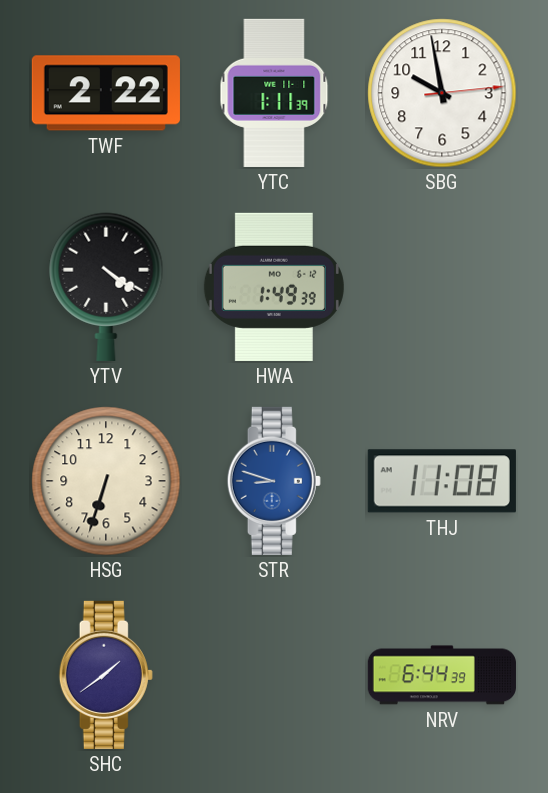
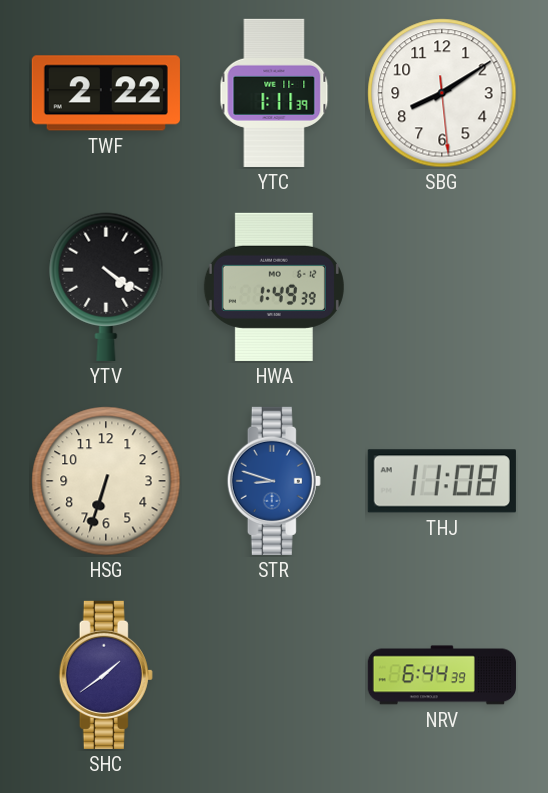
SBG: 9:58 -> 8:09 (442, 93)
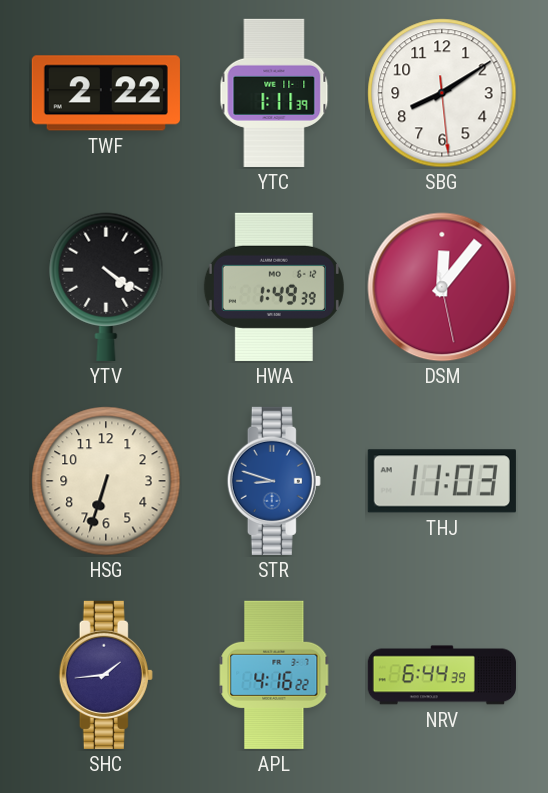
DSM: none -> 12:06 (442, 287)
THJ: 11:08 -> 11:03 (442, 481)
SHC: 1:39 -> 1:44 (106, 675)
APL: none -> 4:16 (274, 675)
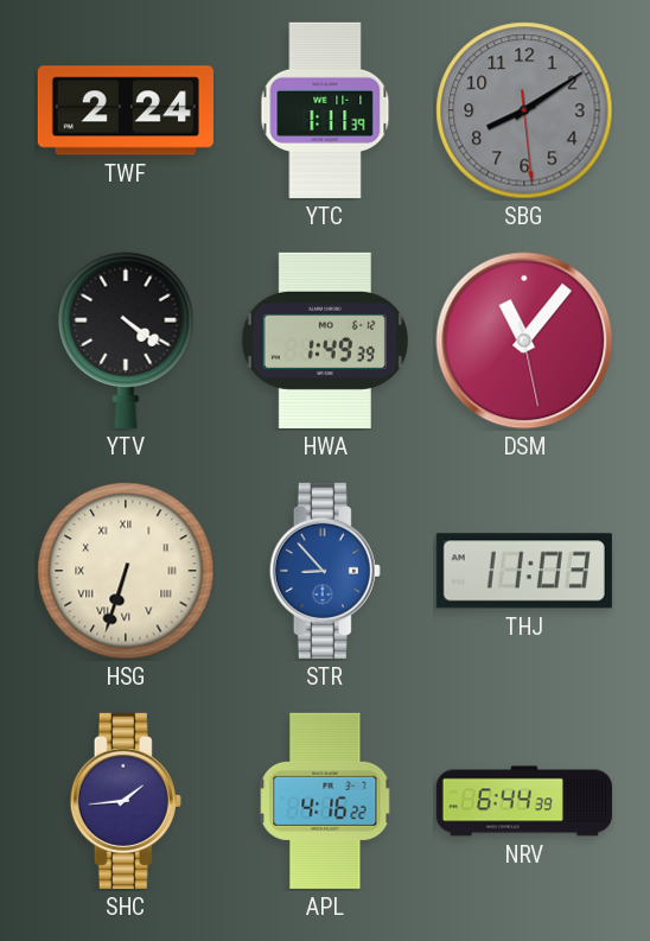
TWF: 2:22 -> 2:24 (126, 110)
SBG dial: white -> grey (524, 110)
DSM: 12:06 -> 11:06 (524, 341)
HSG numerals: Arabic -> Roman (126, 571)
STR: 8:48 -> 8:53 (325, 571)
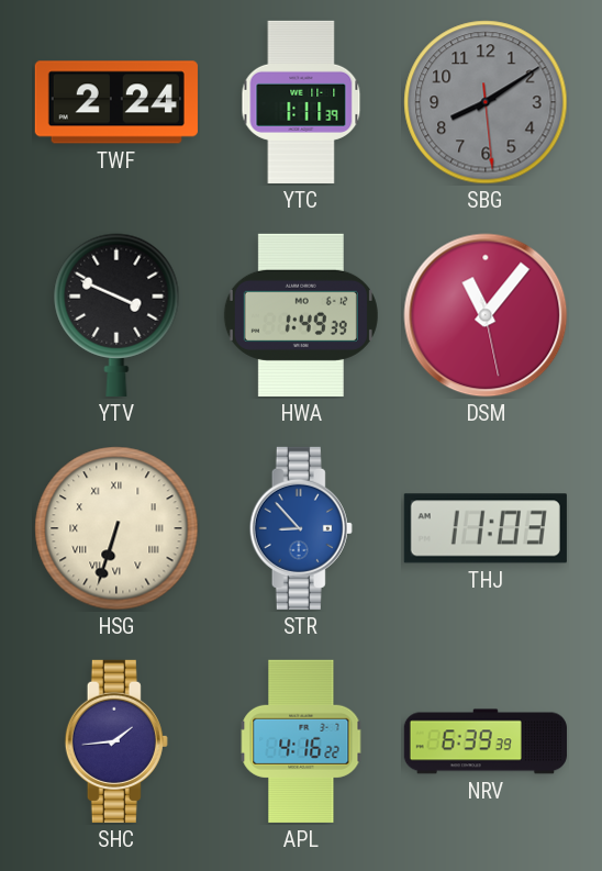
YTV: 4:21 -> 3:49 (116, 315)
NRV: 6:44 -> 6:39 (486, 741)
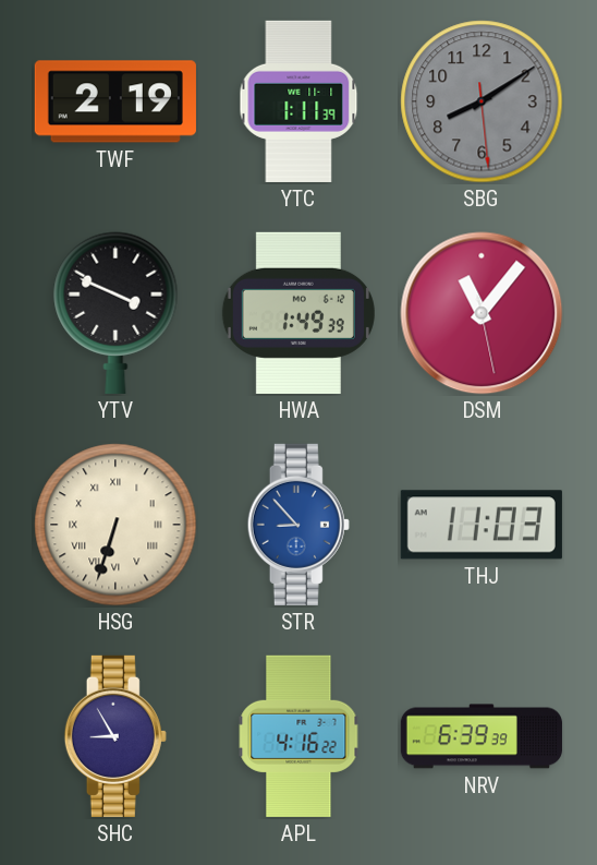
TWF: 2:24 -> 2:19 (115, 101)
SHC: 1:44 -> 8:55 (115, 736)
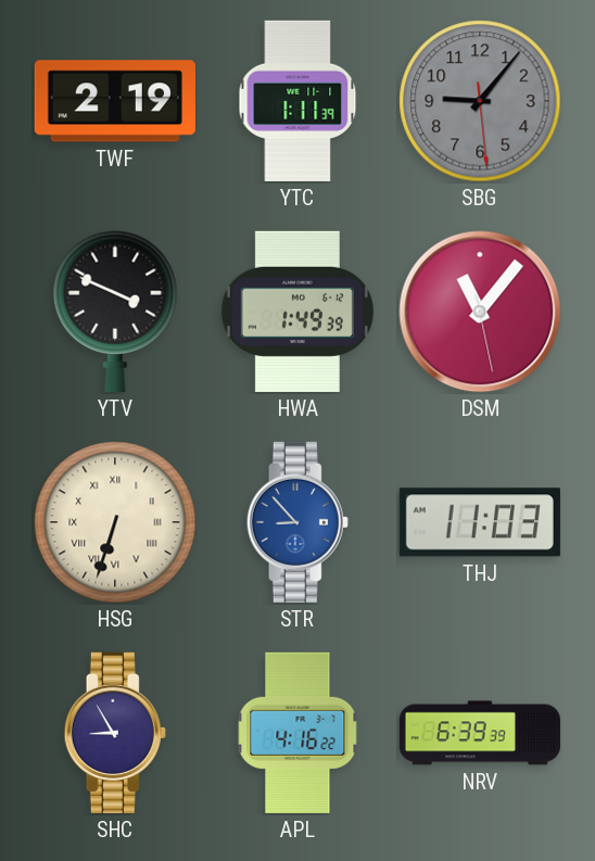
SBG: 8:09 -> 9:06 (480, 101)
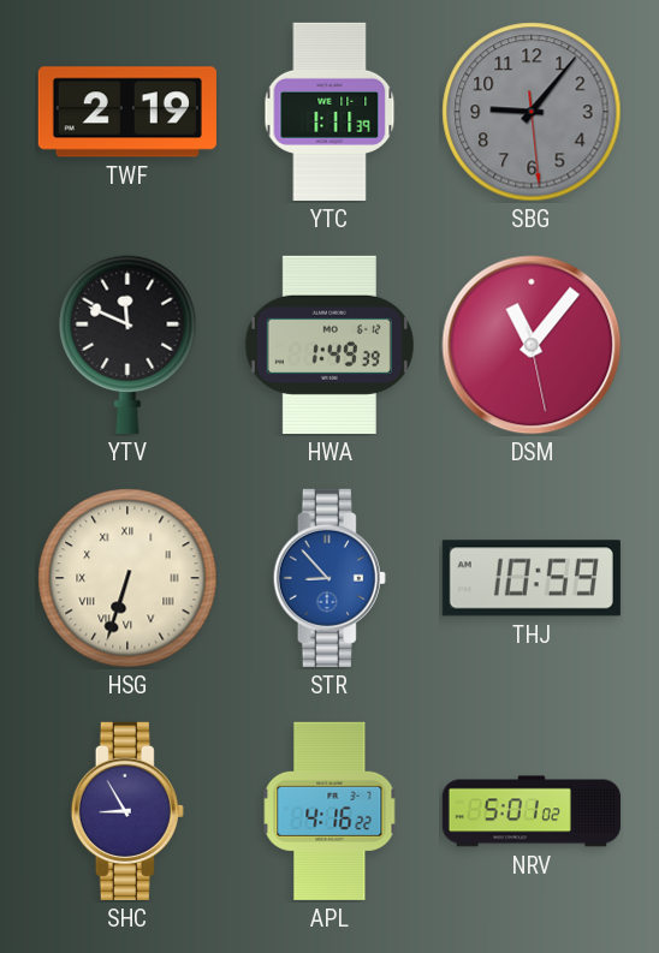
YTV: 3:49 -> 11:49 (127, 345)
THJ: 11:03 -> 10:59 (532, 578)
NRV: 6:39 -> 5:01 (532, 811)
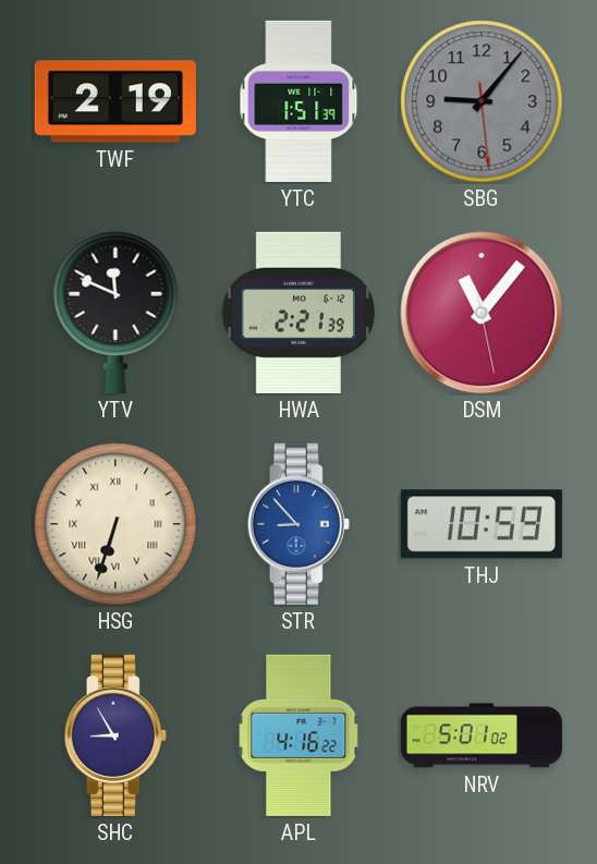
YTC: 1:11 -> 1:51 (298, 101)
HWA: 1:49 -> 2:21 (298, 313)
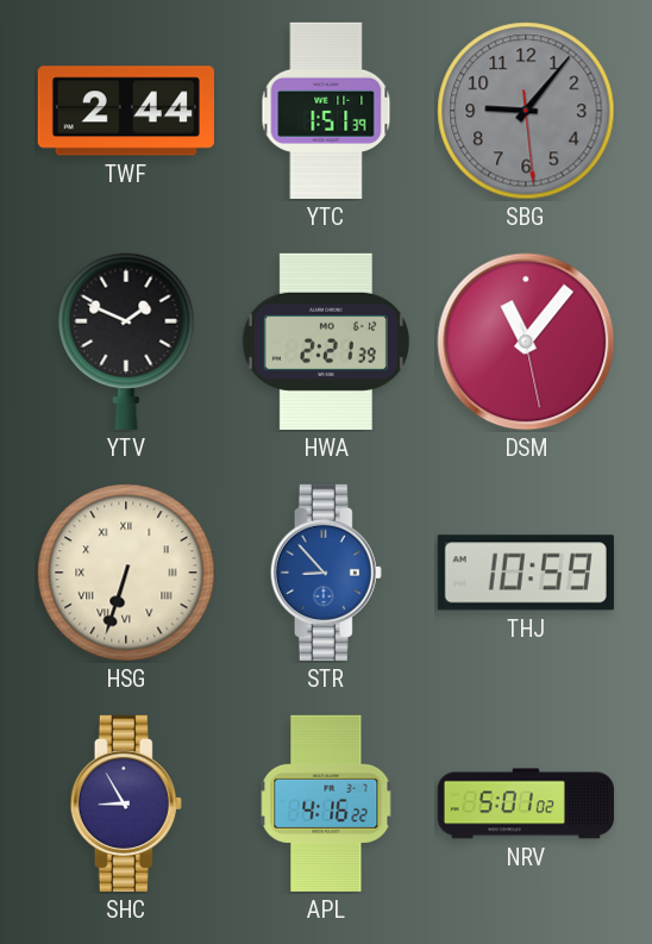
TWF: 2:19 -> 2:44 (126, 111)
YTV: 11:49 -> 1:49 (126, 342)
